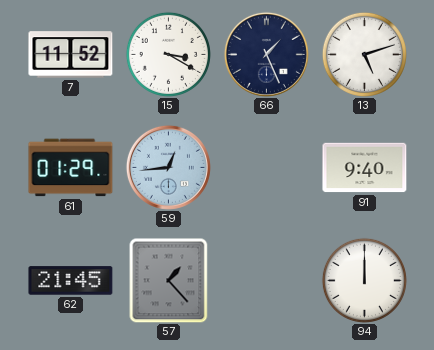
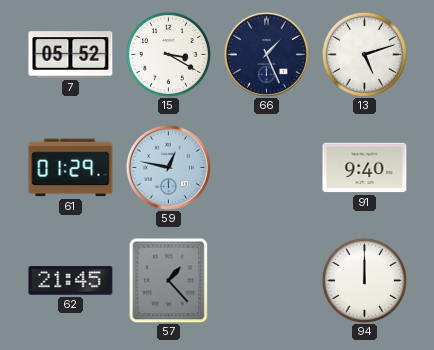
7: 11:52 -> 05:52 (71, 55)
59: 12:44 -> 12:47 (168, 167)
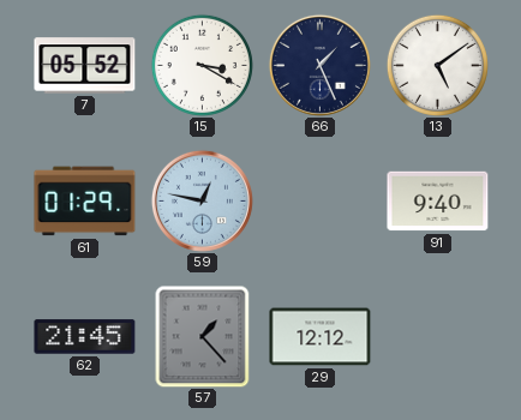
13: 5:12 -> 5:09 (437, 65)
29: none -> 12:12 (321, 337)
94: 12:00 -> none (364, 280)
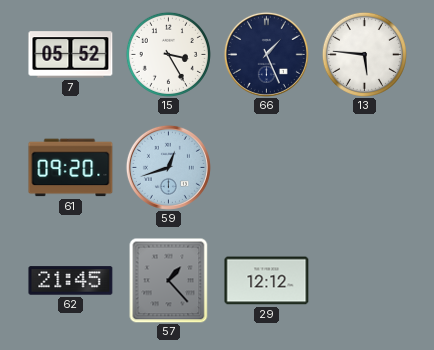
15: 3:20 -> 3:25 (168, 54)
13: 5:09 -> 5:46 (364, 54)
61: 01:29 -> 09:20 (71, 168)
59: 12:47 -> 12:42 (168, 167)
91: 9:40 -> none (438, 202)
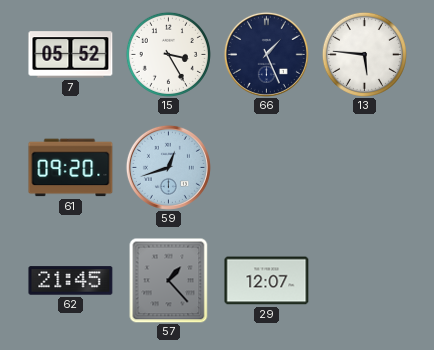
29: 12:12 -> 12:07 (267, 281)
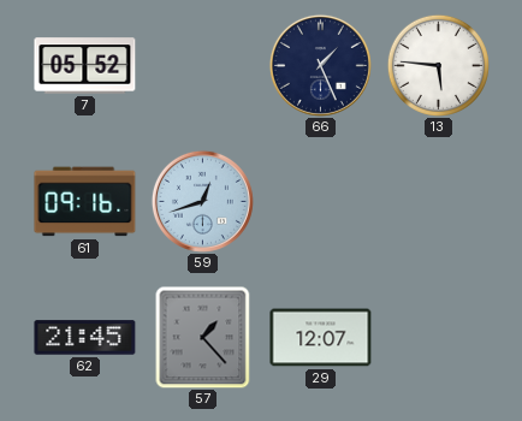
15: 3:25 -> none (168, 54)
61: 09:20 -> 09:16 (85, 202)
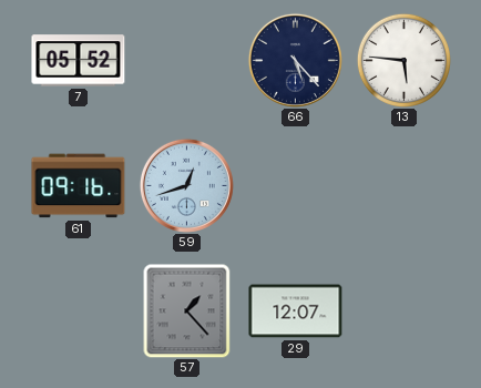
66: 1:26 -> 5:23 (295, 60)
62: 21:45 -> none (85, 338)
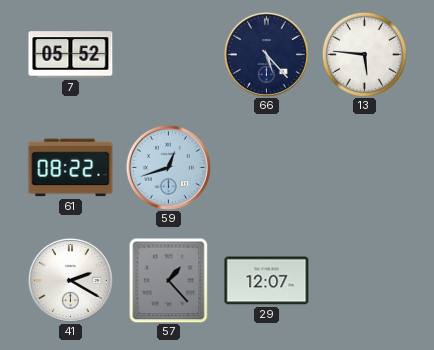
61: 09:16 -> 08:22 (71, 168)
41: none -> 2:20 (70, 280)
